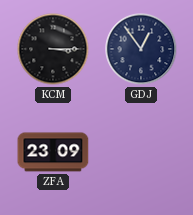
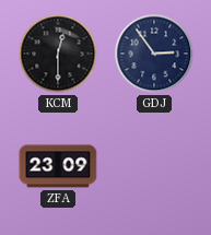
KCM: 3:15 -> 12:30 (58, 54)
GDJ: 12:54 -> 2:54 (154, 54)
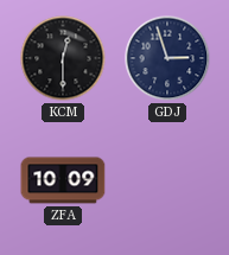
GDJ: 2:54 -> 2:57 (167, 58)
ZFA: 23:09 -> 10:09 (63, 180)
